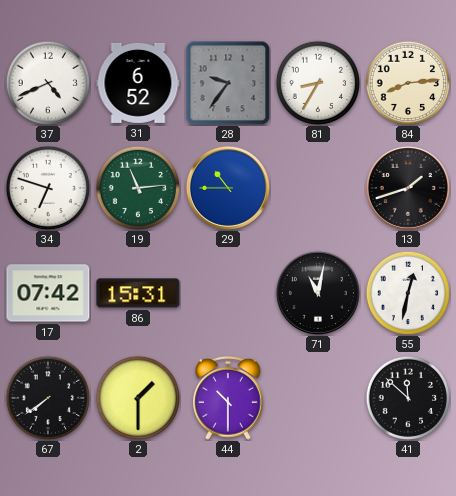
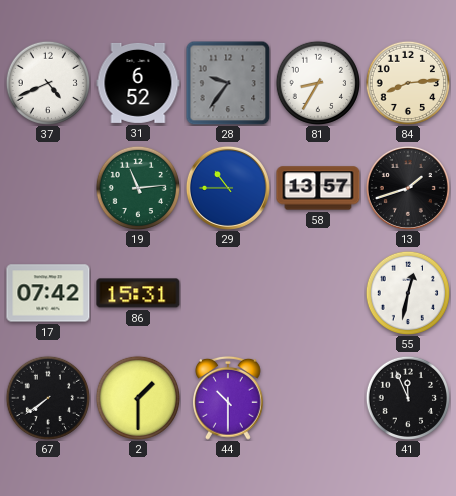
34: 6:48 -> none (48, 188)
58: none -> 13:57 (318, 188)
71: 11:02 -> none (318, 293)
41: 11:52 -> 11:56 (408, 398)
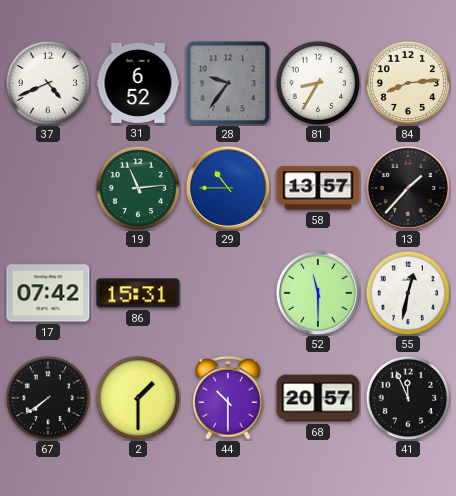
13: 1:42 -> 1:37 (408, 188)
52: none -> 11:30 (318, 293)
68: none -> 20:57 (318, 398)
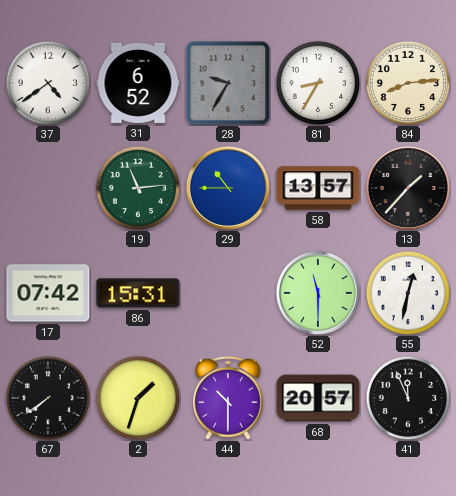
37: 4:41 -> 4:39 (48, 83)
28: 9:36 -> 9:35 (228, 83)
2: 1:30 -> 1:33 (138, 398)
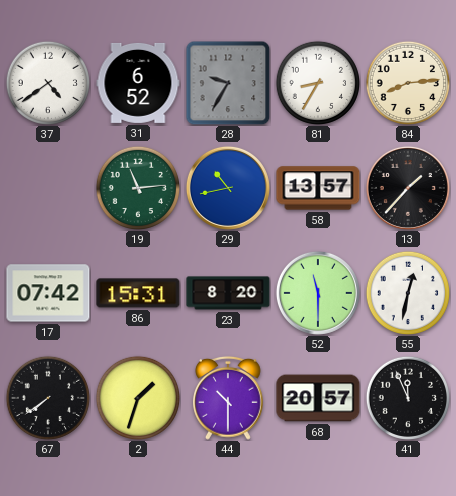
29: 10:45 -> 10:43 (228, 188)
23: none -> 8:20 (228, 293)
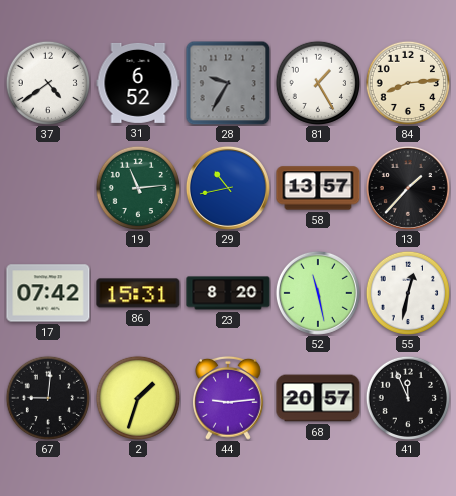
81: 8:35 -> 1:25 (318, 83)
52: 11:30 -> 11:28 (318, 293)
67: 7:39 -> 9:01 (48, 398)
44: 10:30 -> 9:14 (229, 398)
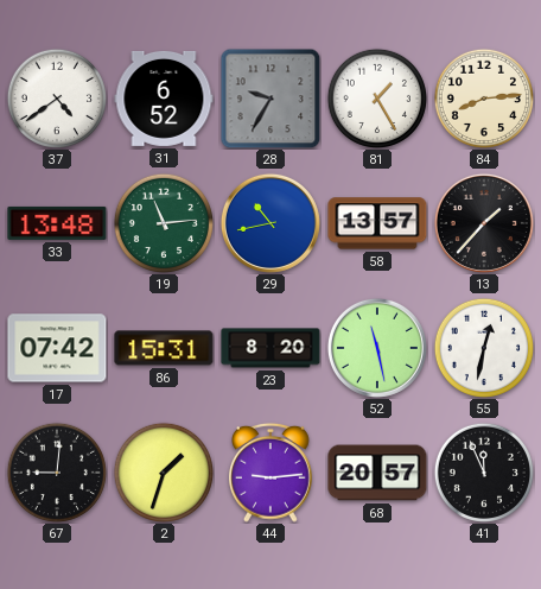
33: none -> 13:48 (57, 223)
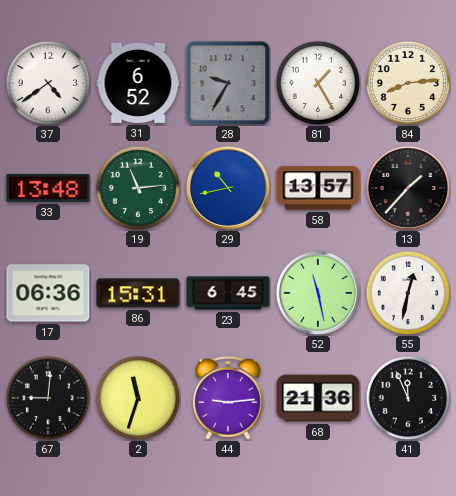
17: 07:42 -> 06:36 (48, 293)
23: 8:20 -> 6:45 (228, 293)
2: 1:33 -> 11:33 (138, 398)
68: 20:57 -> 21:36 (318, 398)
